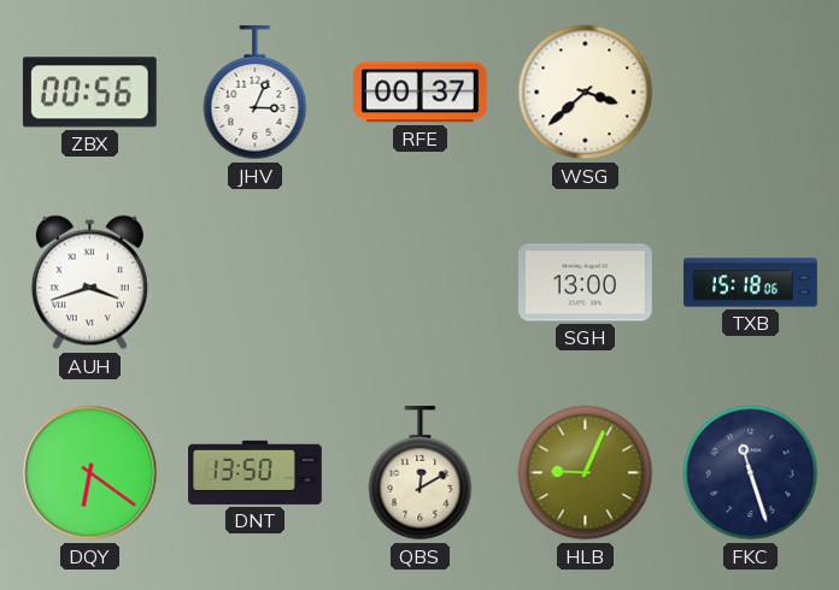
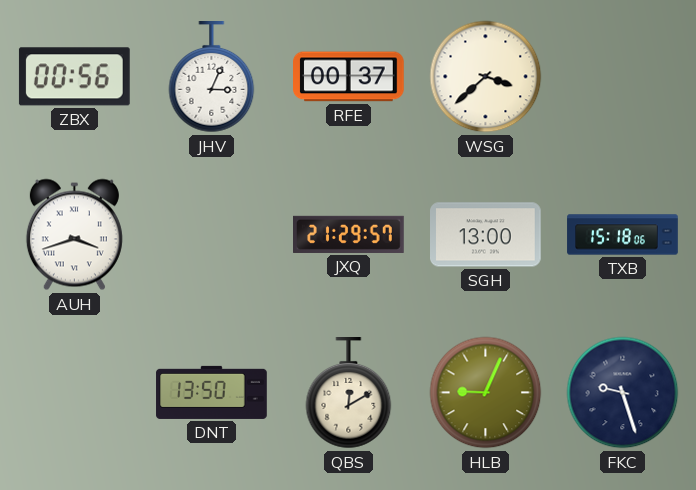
JXQ: none -> 21:29 (349, 234)
DQY: 6:21 -> none (90, 473)
FKC: 11:27 -> 9:27 (623, 393)
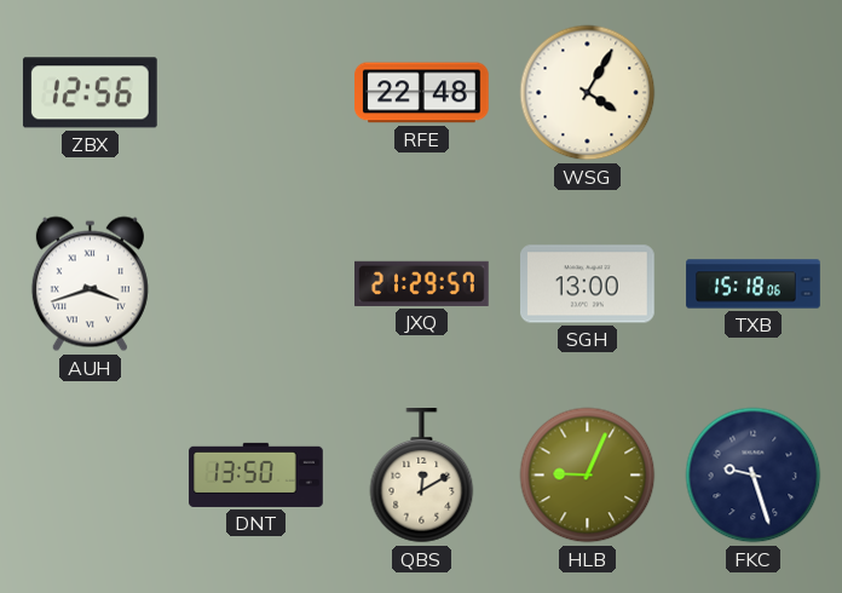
ZBX: 00:56 -> 12:56 (90, 93)
JHV: 3:04 -> none (212, 78)
RFE: 00:37 -> 22:48 (422, 93)
WSG: 3:38 -> 4:05 (588, 93)
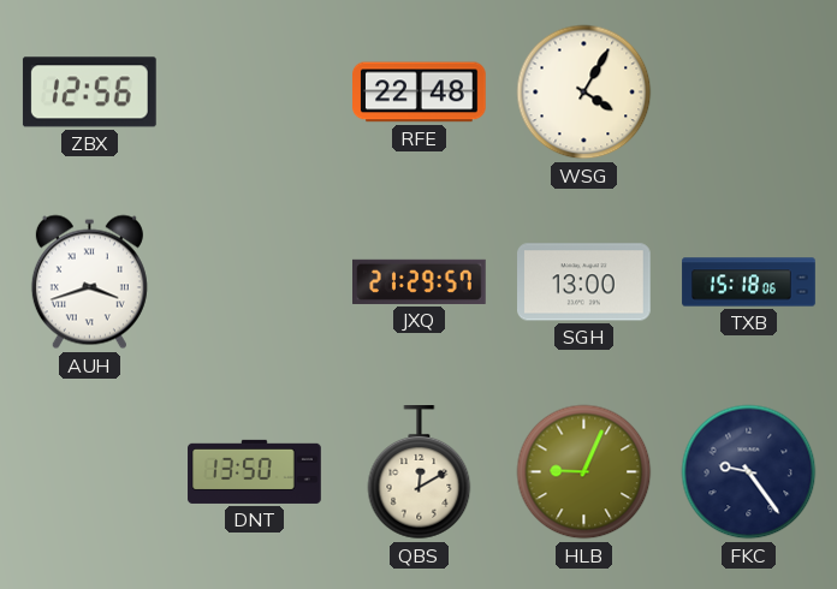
FKC: 9:27 -> 9:24 (749, 472)
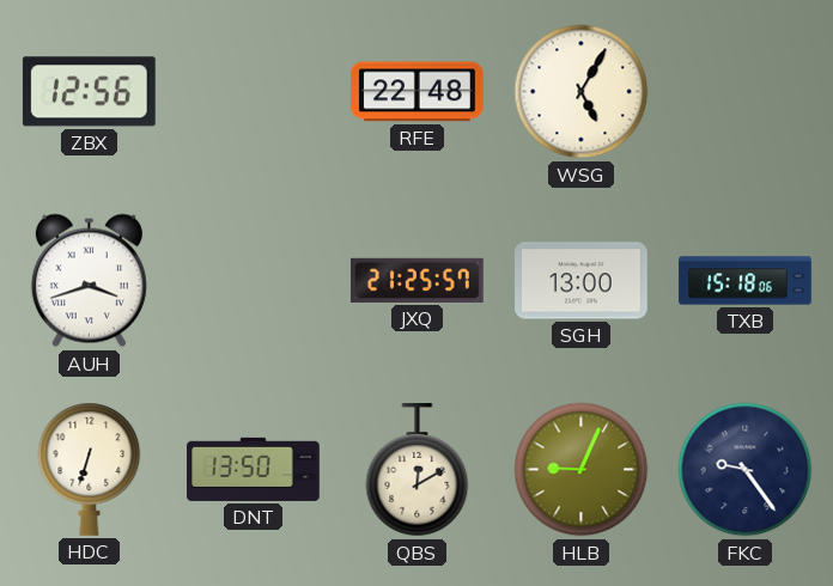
WSG: 4:05 -> 5:05 (582, 92)
JXQ: 21:29 -> 21:25 (418, 280)
HDC: none -> 6:33 (90, 469)
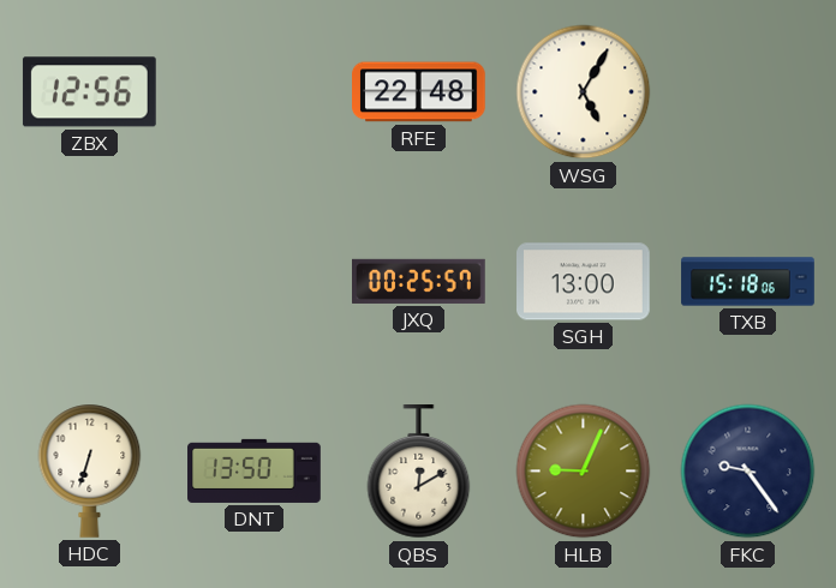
AUH: 3:42 -> none (89, 281)
JXQ: 21:25 -> 00:25 (419, 281)
